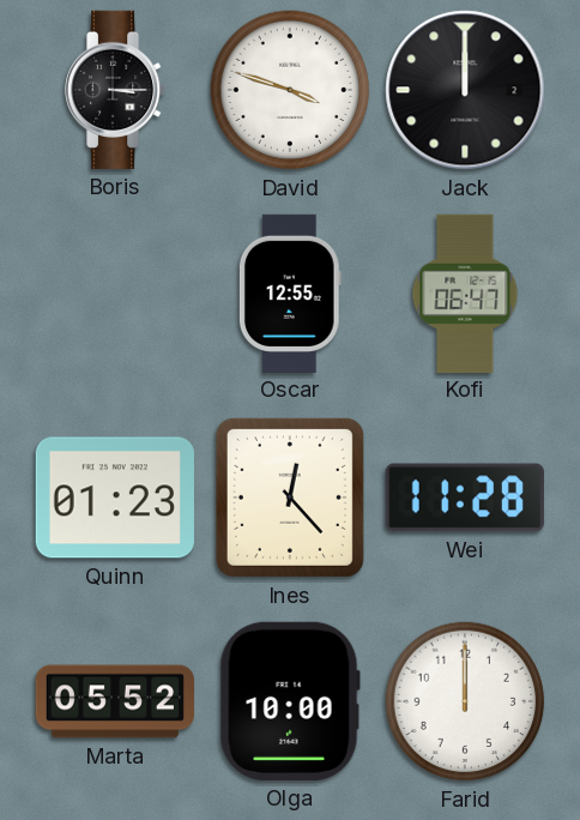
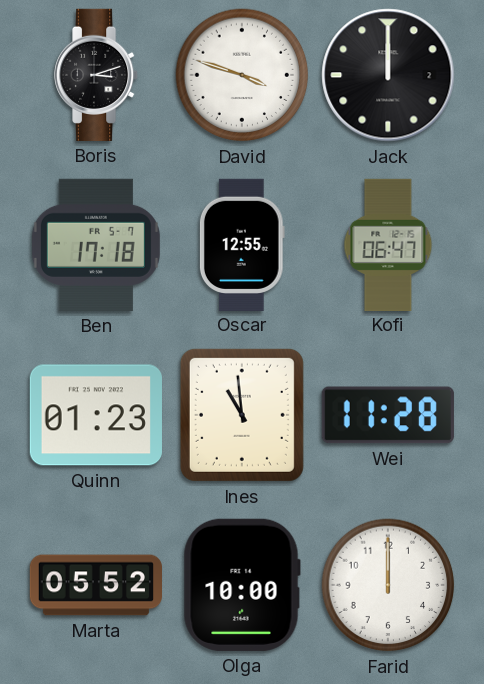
Boris: 3:15 -> 3:12 (97, 75)
Ben: none -> 17:18 (96, 245)
Ines: 12:23 -> 10:59 (242, 415)
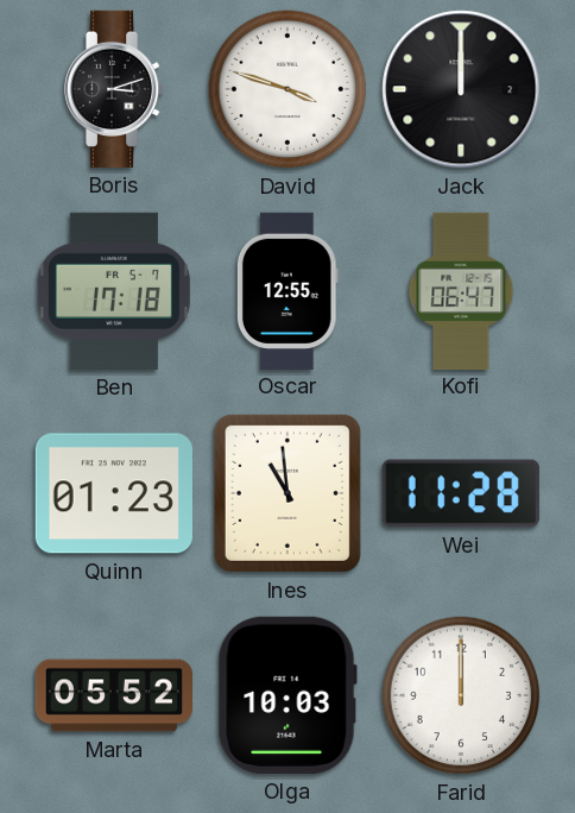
Olga: 10:00 -> 10:03 (287, 695)
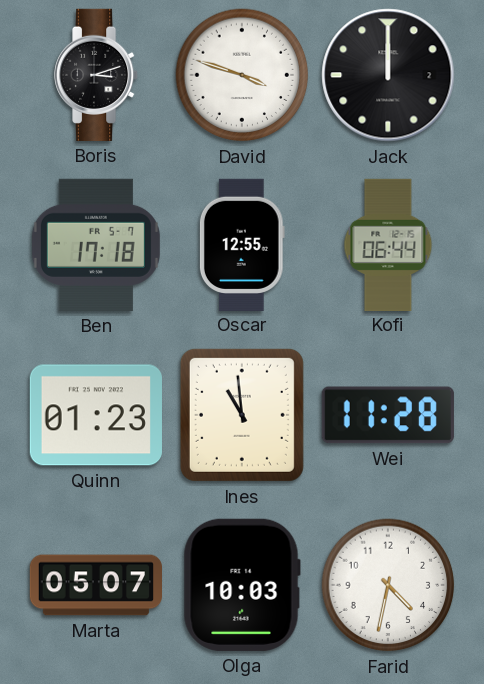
Kofi: 06:47 -> 06:44 (388, 244)
Marta: 05:52 -> 05:07 (95, 585)
Farid: 12:00 -> 4:32 (388, 585)
